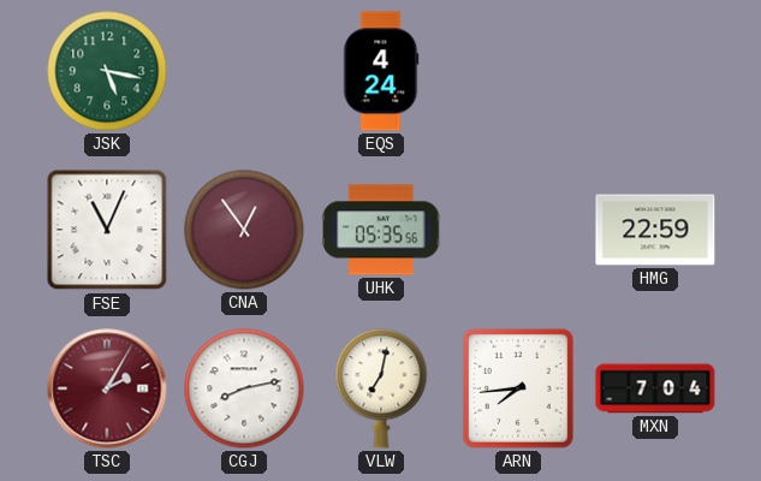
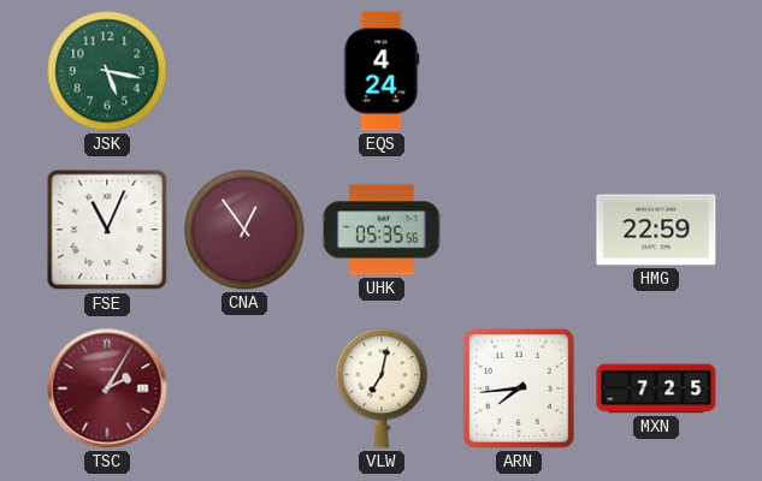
CGJ: 8:13 -> none (244, 388)
MXN: 7:04 -> 7:25 (656, 388)
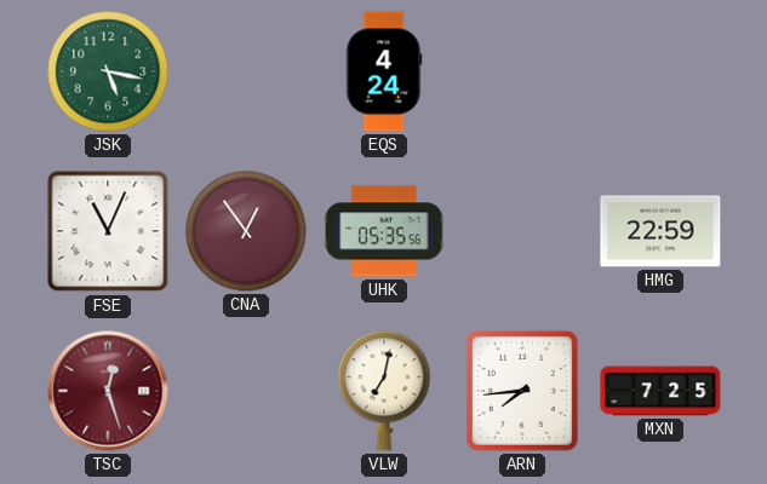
TSC: 2:05 -> 12:27 (108, 391)
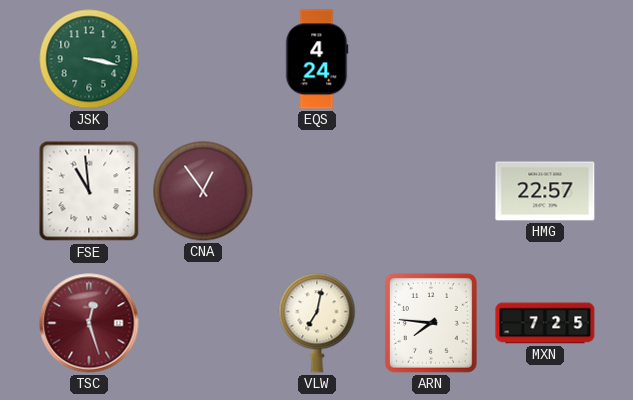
JSK: 5:17 -> 3:17 (89, 59)
FSE: 11:04 -> 10:59 (89, 191)
UHK: 05:35 -> none (384, 231)
HMG: 22:59 -> 22:57 (545, 191)
ARN: 7:44 -> 7:46 (431, 323)
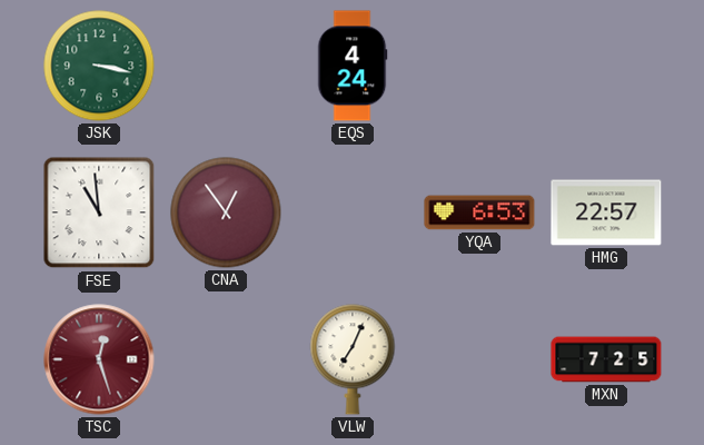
YQA: none -> 6:53 (479, 212)
VLW: 7:02 -> 7:04 (353, 359)
ARN: 7:46 -> none (431, 323)
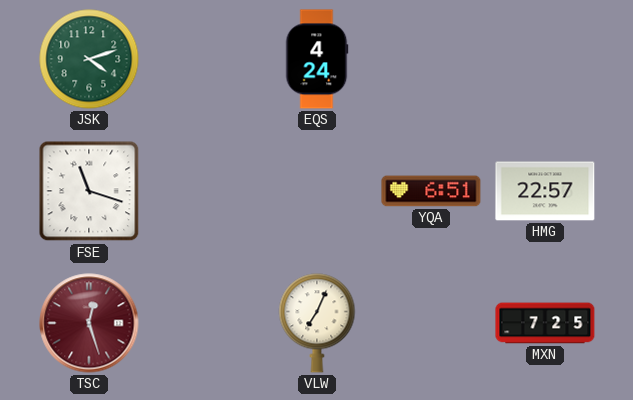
JSK: 3:17 -> 4:12 (89, 59)
FSE: 10:59 -> 11:18 (89, 191)
CNA: 12:54 -> none (226, 212)
YQA: 6:53 -> 6:51 (431, 191)
